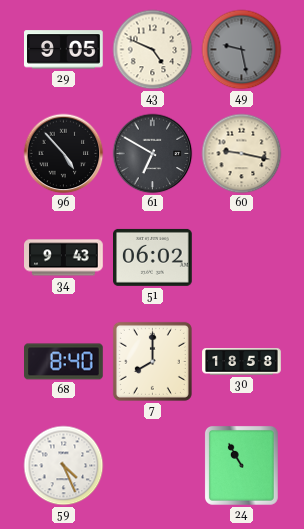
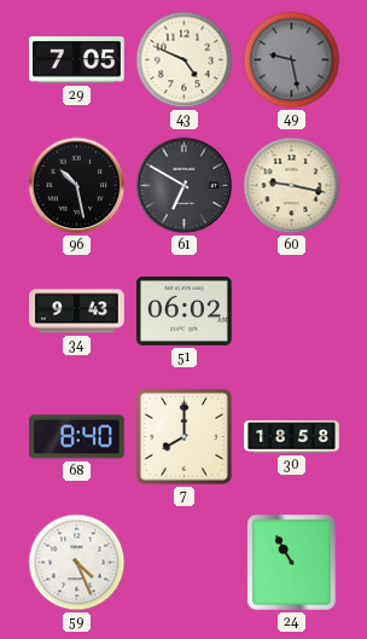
29: 9:05 -> 7:05 (77, 60)
96: 4:53 -> 10:28 (77, 186)
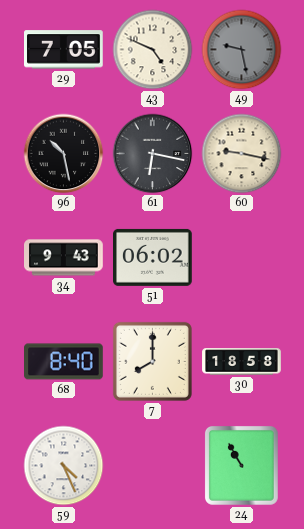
61: 6:50 -> 6:17 (153, 154)
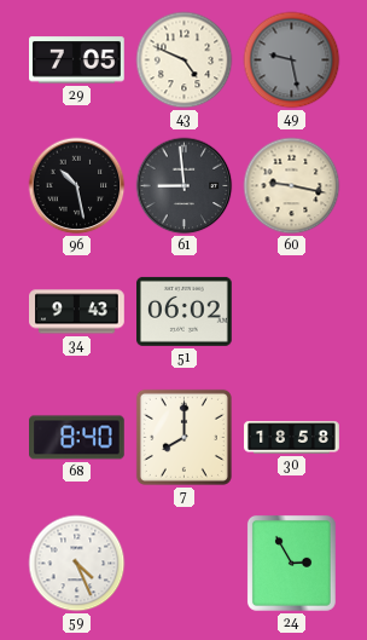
61: 6:17 -> 8:59 (185, 186)
24: 10:55 -> 2:55 (291, 563)
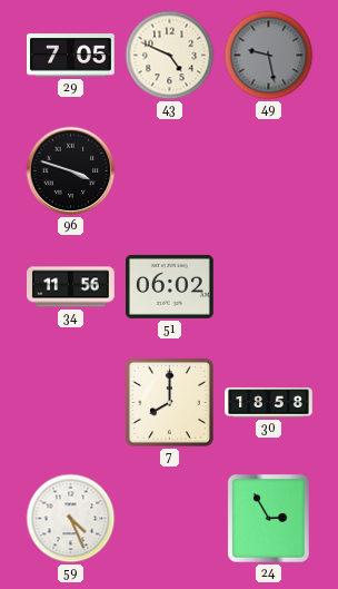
96: 10:28 -> 3:48 (71, 171)
61: 8:59 -> none (185, 186)
60: 9:17 -> none (292, 186)
34: 9:43 -> 11:56 (71, 287)
68: 8:40 -> none (77, 438)
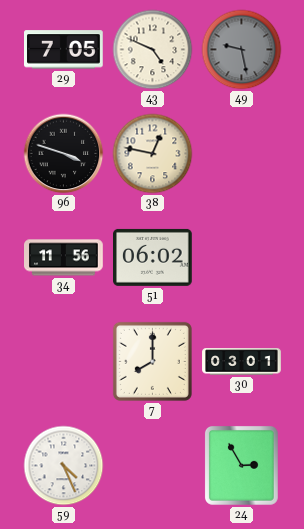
38: none -> 12:47 (153, 154)
30: 18:58 -> 03:01 (242, 362)
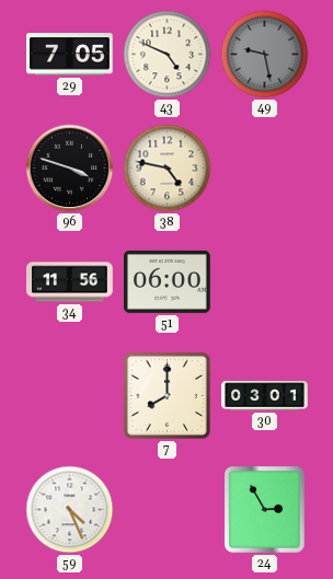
38: 12:47 -> 4:47 (168, 169)
51: 06:02 -> 06:00 (168, 281)
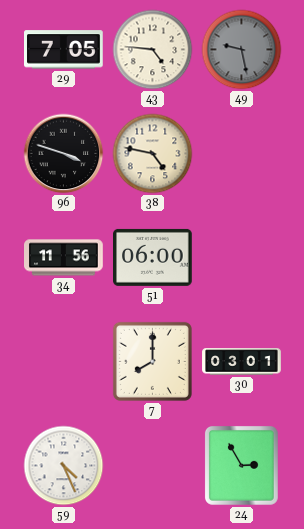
43: 4:49 -> 4:46 (153, 50)
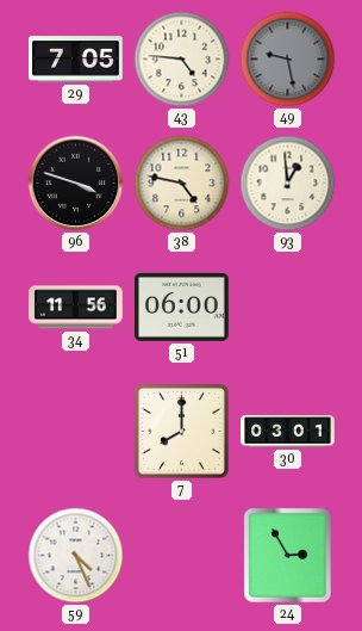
93: none -> 12:59 (288, 184)
